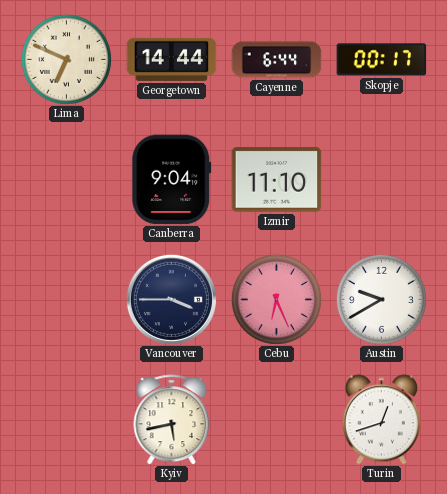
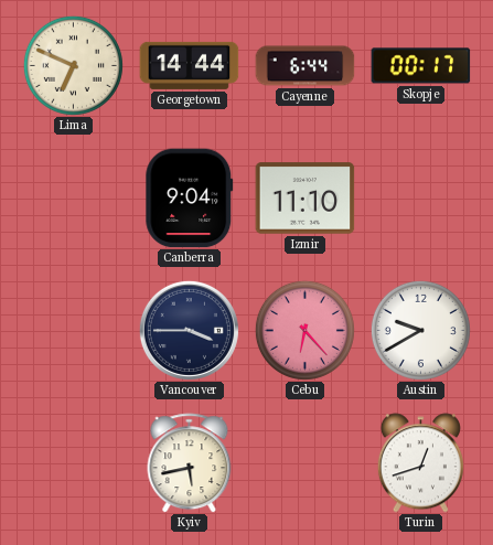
Cebu: 6:26 -> 6:23 (304, 330)
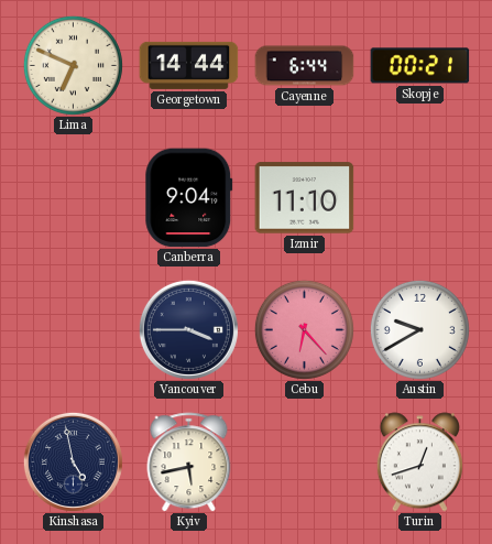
Skopje: 00:17 -> 00:21 (420, 66)
Kinshasa: none -> 4:58 (73, 461)
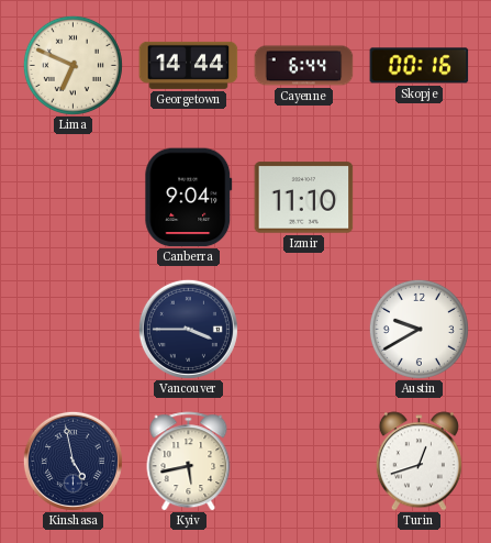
Skopje: 00:21 -> 00:16 (420, 66)
Cebu: 6:23 -> none (304, 329)
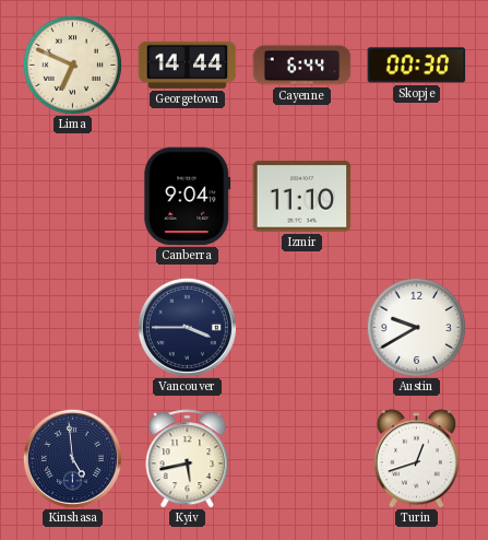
Skopje: 00:16 -> 00:30 (417, 66)
Kinshasa: 4:58 -> 4:59 (72, 458)
